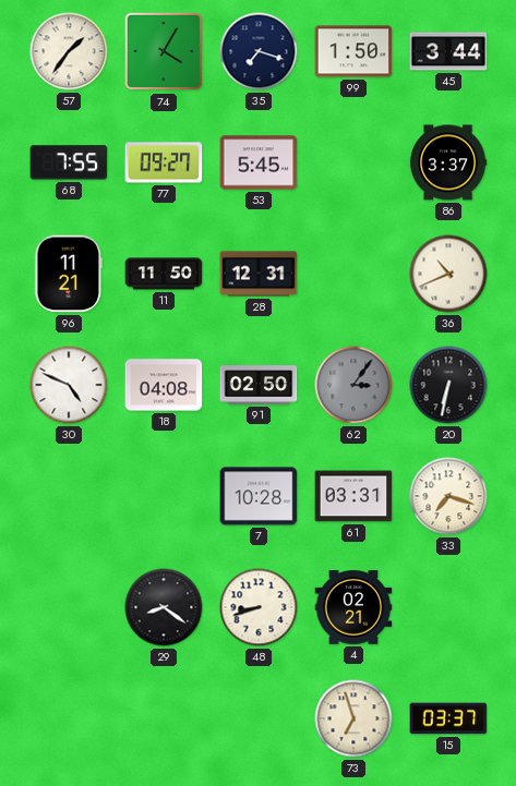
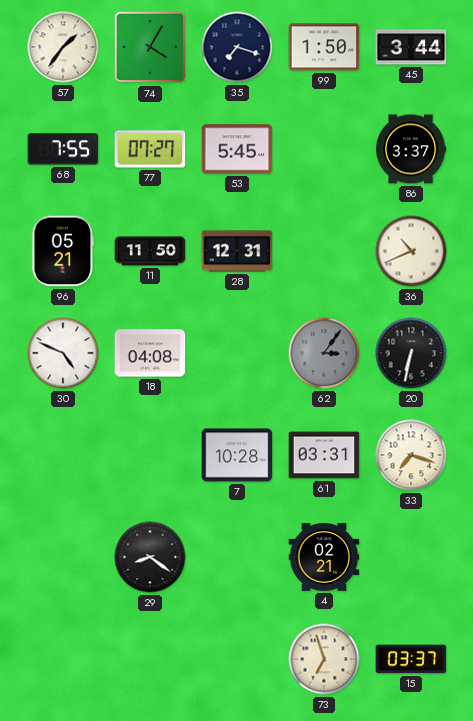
77: 09:27 -> 07:27 (150, 149)
96: 11:21 -> 05:21 (62, 251)
91: 02:50 -> none (259, 385)
48: 8:42 -> none (259, 607)
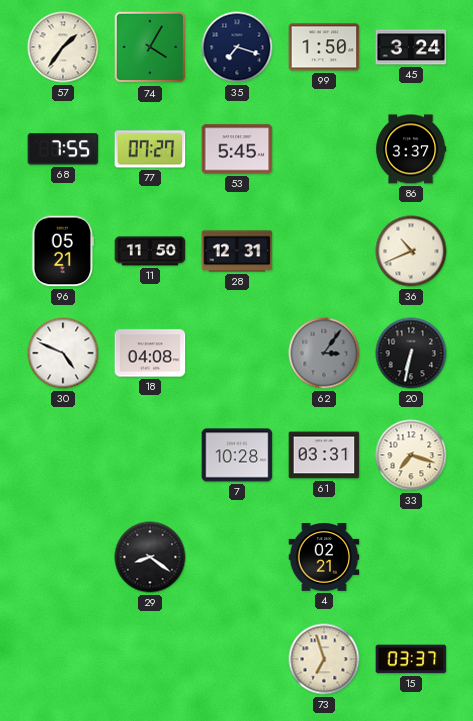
45: 3:44 -> 3:24 (411, 47)
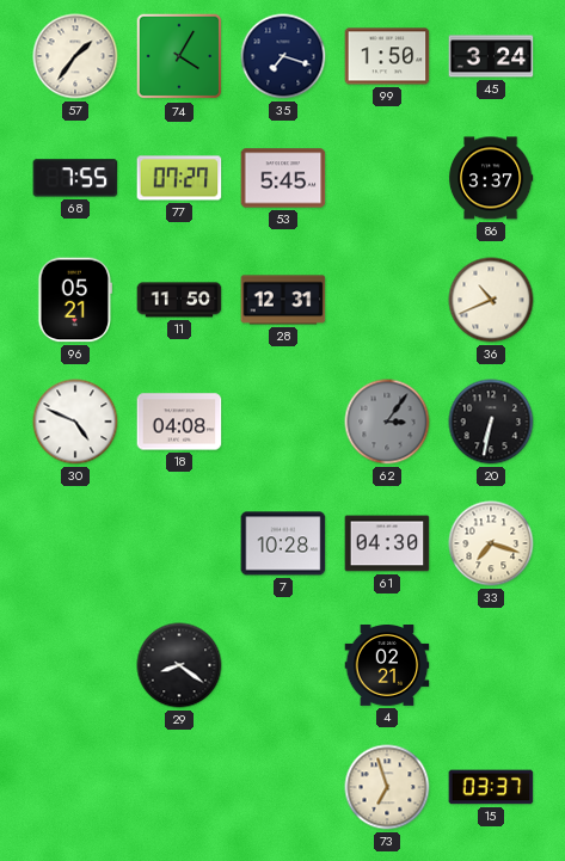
61: 03:31 -> 04:30 (387, 543)
